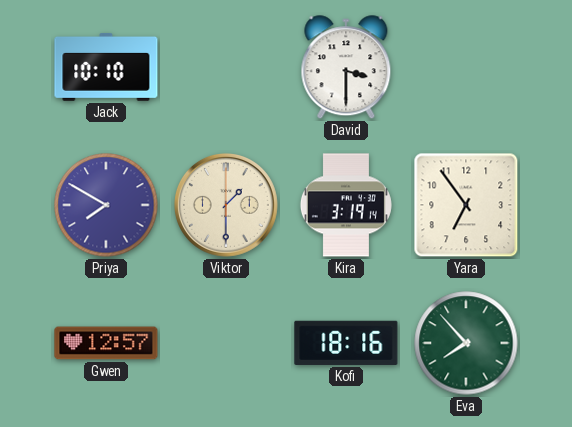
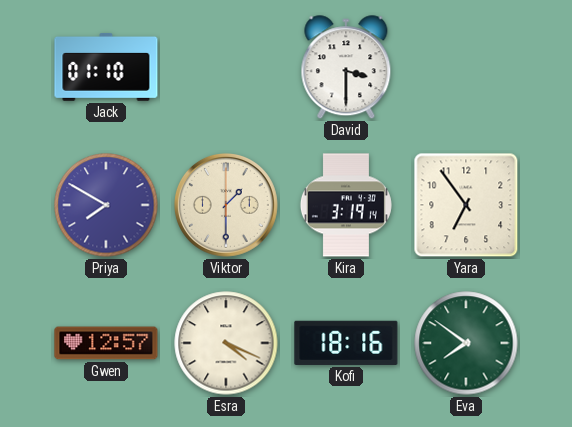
Jack: 10:10 -> 01:10 (106, 67)
Esra: none -> 4:19 (226, 343)
Eva: 7:53 -> 7:51 (466, 343)
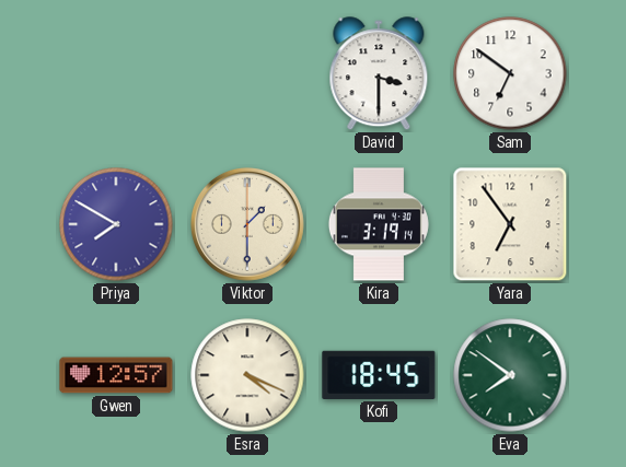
Jack: 01:10 -> none (106, 67)
Sam: none -> 6:51 (510, 73)
Kofi: 18:16 -> 18:45 (379, 375)
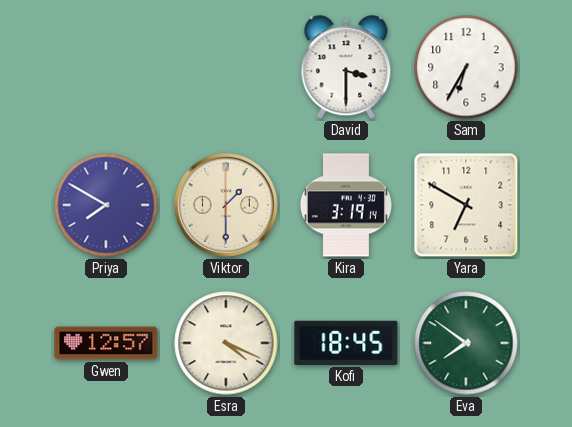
Sam: 6:51 -> 6:35 (466, 67)
Yara: 6:54 -> 6:50 (466, 205)
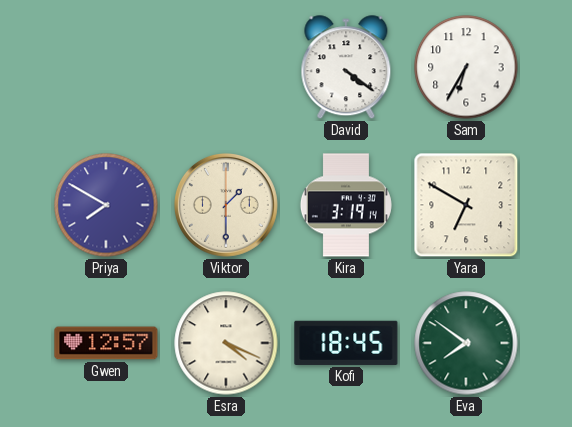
David: 3:30 -> 4:21 (346, 68)
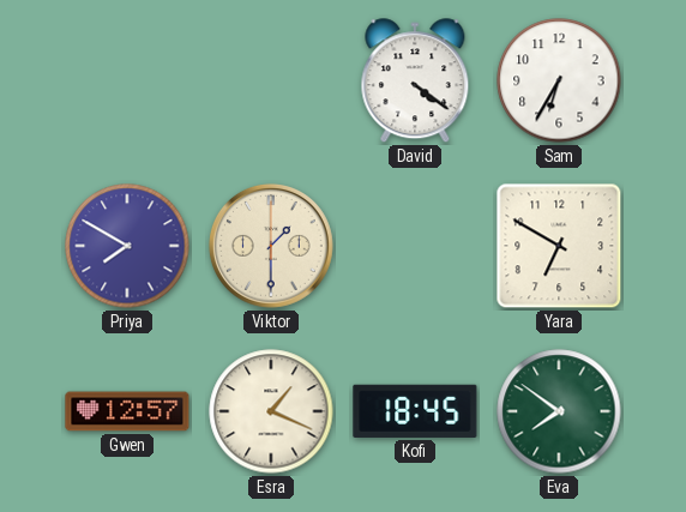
Kira: 3:19 -> none (346, 205)
Esra: 4:19 -> 1:19 (271, 411)
